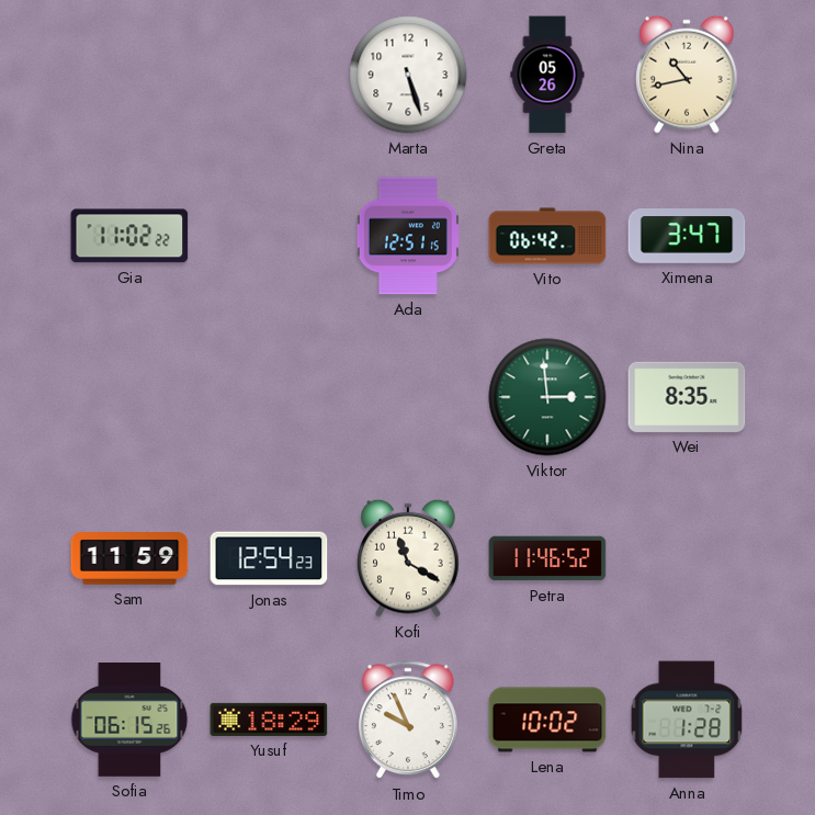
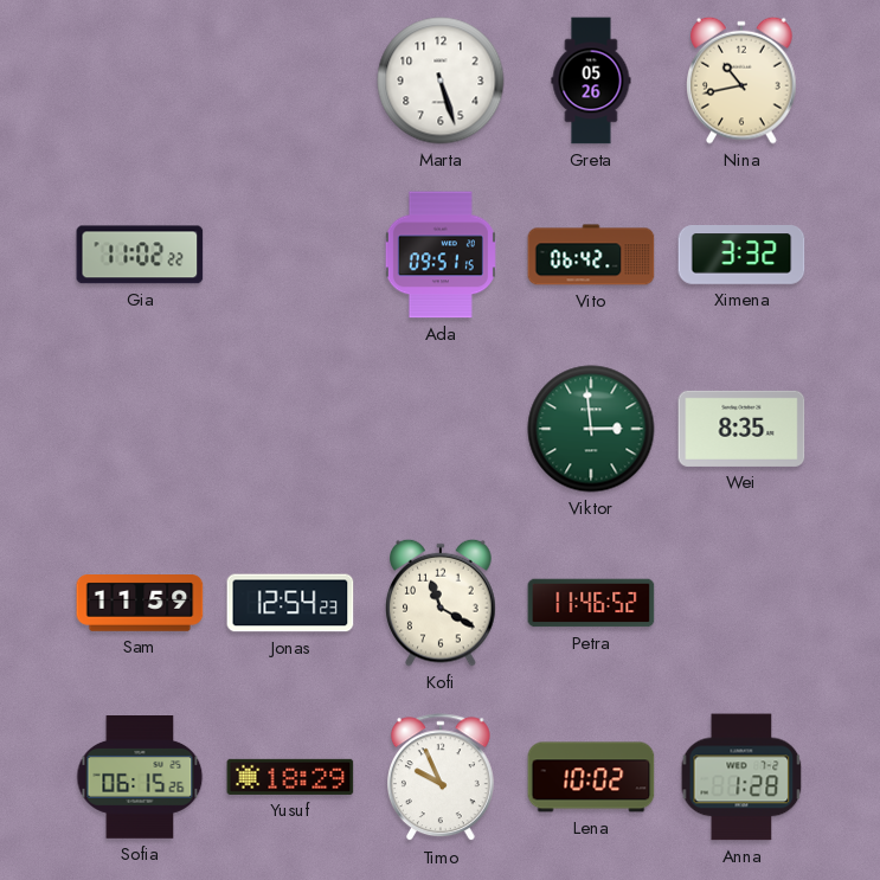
Ada: 12:51 -> 09:51 (441, 255)
Ximena: 3:47 -> 3:32 (741, 255)
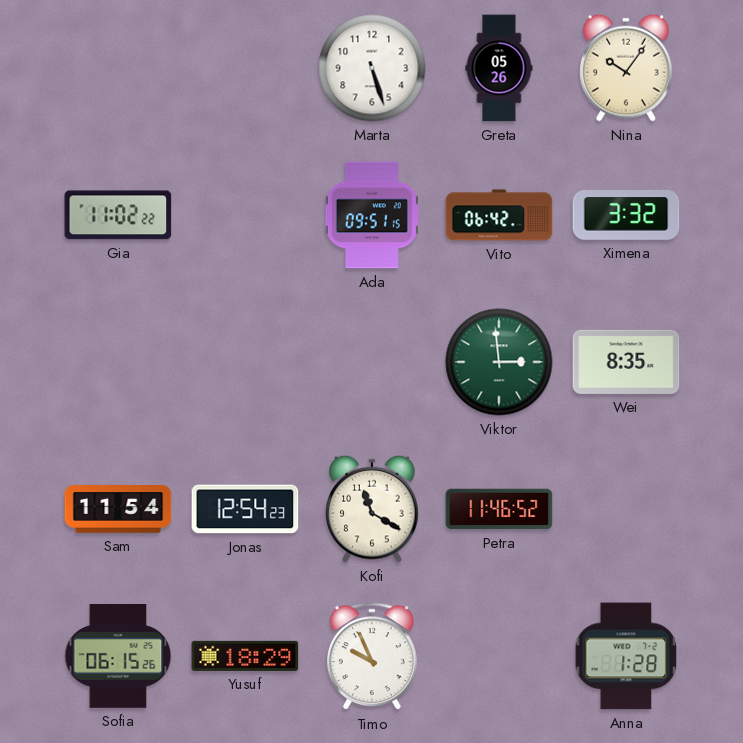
Nina: 10:43 -> 10:06 (626, 68)
Sam: 11:59 -> 11:54 (118, 509)
Lena: 10:02 -> none (591, 777)
